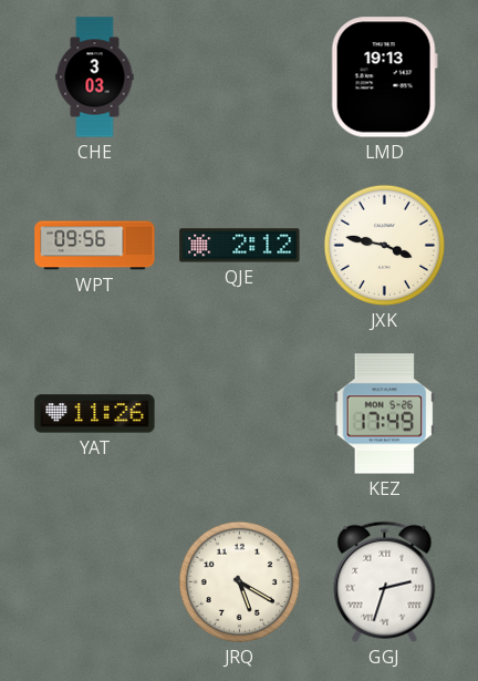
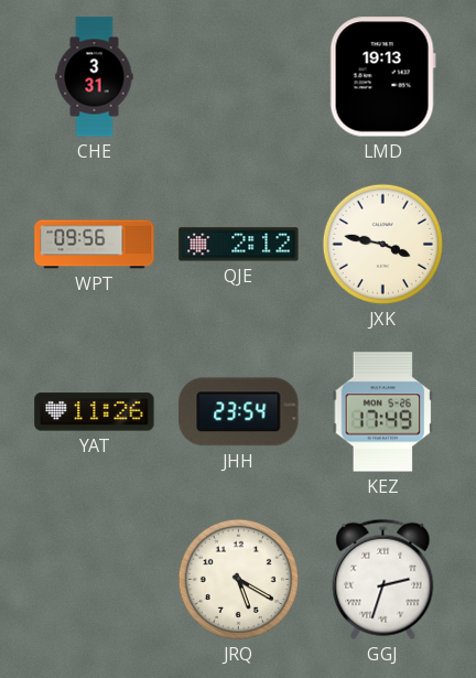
CHE: 3:03 -> 3:31 (95, 77)
JHH: none -> 23:54 (239, 412)
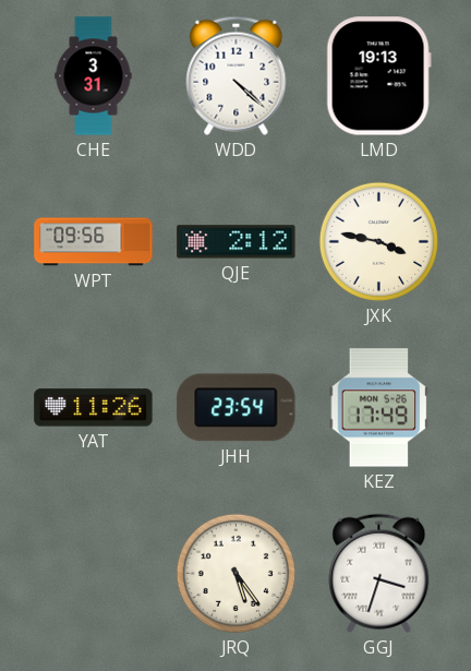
WDD: none -> 4:22 (237, 75)
JRQ: 5:20 -> 5:24 (235, 573)
GGJ: 2:33 -> 3:33 (379, 573)
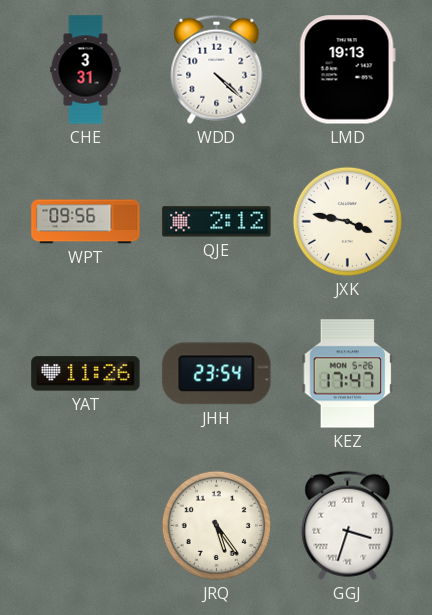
KEZ: 17:49 -> 17:47 (348, 374)
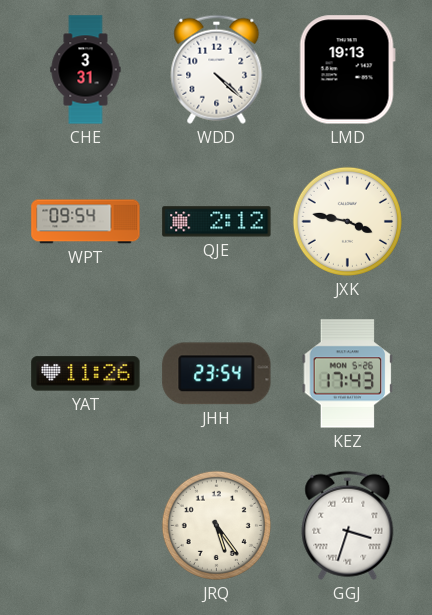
WPT: 09:56 -> 09:54 (86, 222)
KEZ: 17:47 -> 17:43 (348, 374)
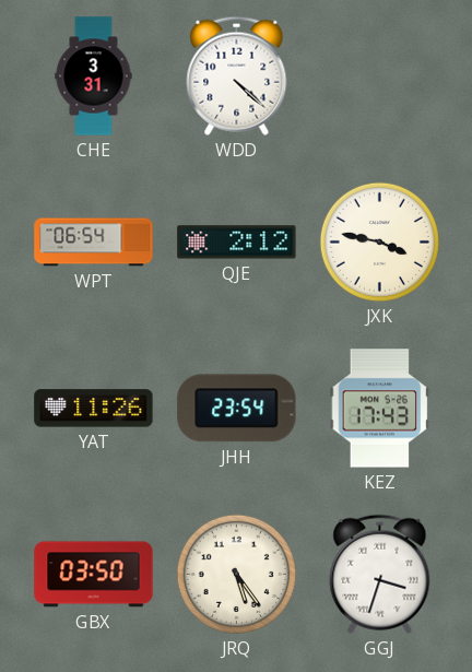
LMD: 19:13 -> none (347, 70)
WPT: 09:54 -> 06:54 (94, 243)
GBX: none -> 03:50 (94, 575)
